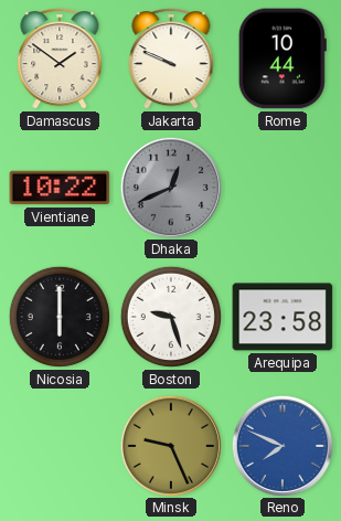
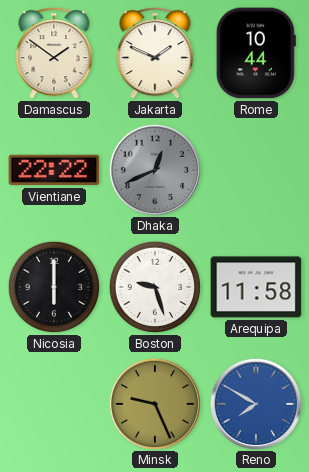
Jakarta: 9:49 -> 1:49 (155, 53)
Vientiane: 10:22 -> 22:22 (54, 170)
Arequipa: 23:58 -> 11:58 (256, 287)
Reno: 7:49 -> 7:50 (255, 403)
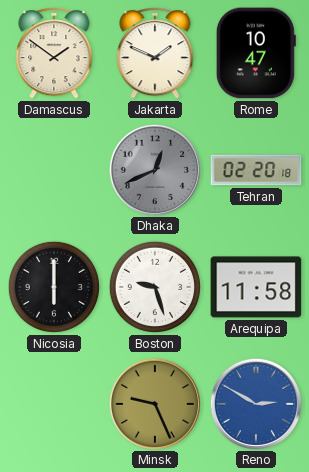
Rome: 10:44 -> 10:47 (256, 53)
Vientiane: 22:22 -> none (54, 170)
Tehran: none -> 02:20 (256, 170)
Reno: 7:50 -> 2:50 (255, 403)
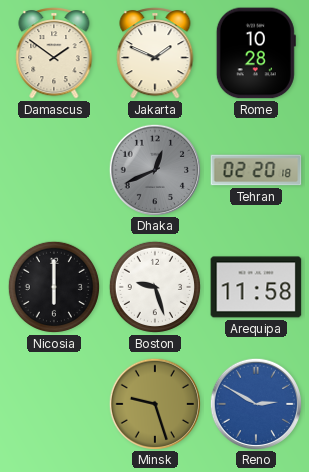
Rome: 10:47 -> 10:28 (256, 53)
Minsk: 9:26 -> 9:27 (154, 403)
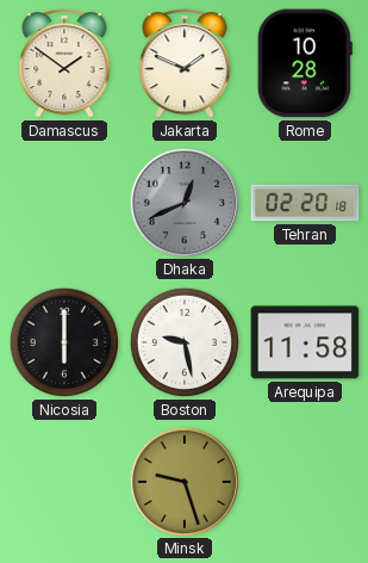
Boston: 9:27 -> 9:28 (185, 342)
Reno: 2:50 -> none (255, 403)
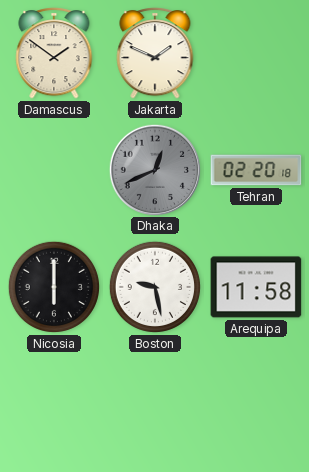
Rome: 10:28 -> none (305, 63)
Minsk: 9:27 -> none (183, 481)
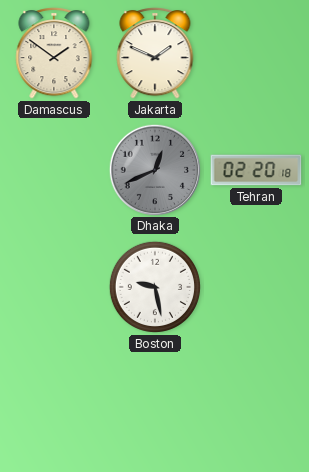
Nicosia: 6:00 -> none (54, 287)
Arequipa: 11:58 -> none (256, 287)
